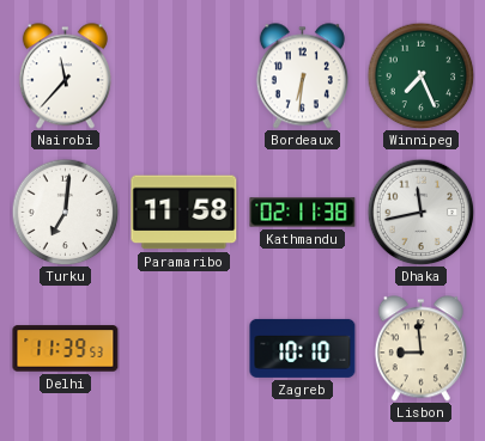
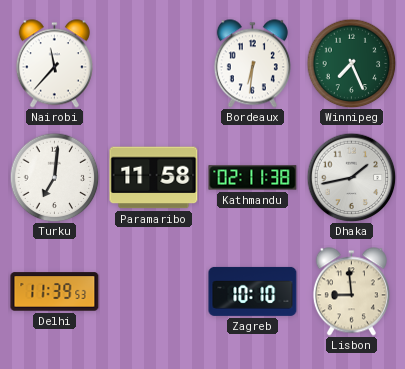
Dhaka: 11:43 -> 1:43 (351, 177)
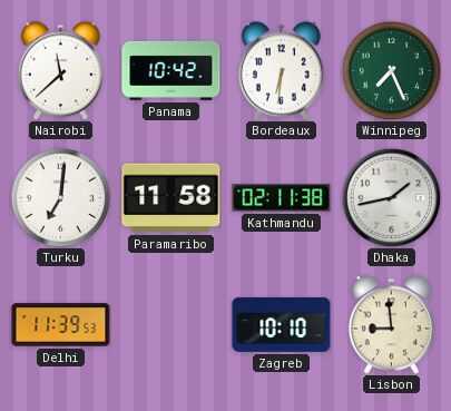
Nairobi: 11:37 -> 11:38 (60, 71)
Panama: none -> 10:42 (171, 70)
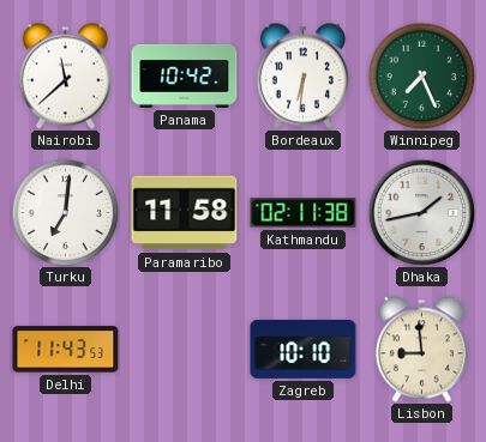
Delhi: 11:39 -> 11:43 (66, 350)
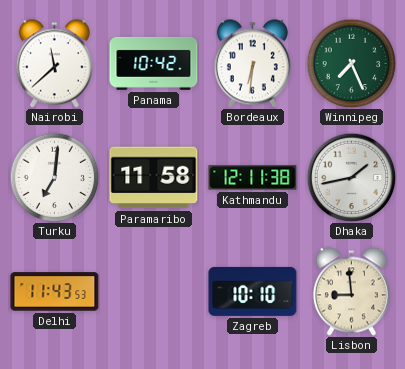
Kathmandu: 02:11 -> 12:11 (253, 178)
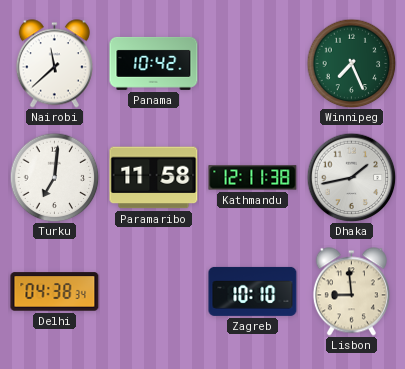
Bordeaux: 6:31 -> none (252, 64)
Delhi: 11:43 -> 04:38 (55, 292)
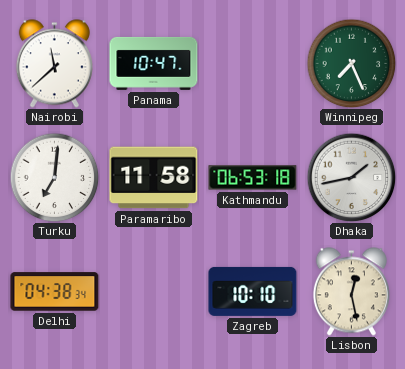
Panama: 10:42 -> 10:47 (154, 63)
Kathmandu: 12:11 -> 06:53 (253, 178)
Lisbon: 8:59 -> 12:28 (351, 292)
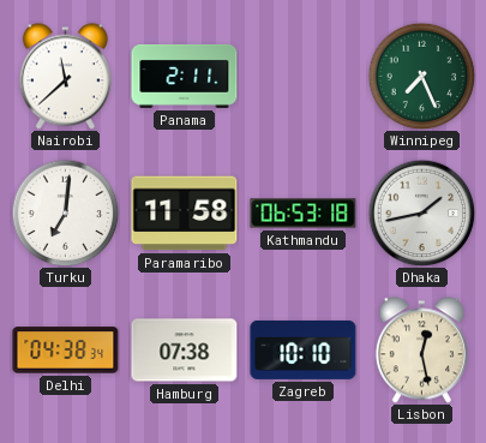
Panama: 10:47 -> 2:11 (185, 76)
Hamburg: none -> 07:38 (185, 351)
